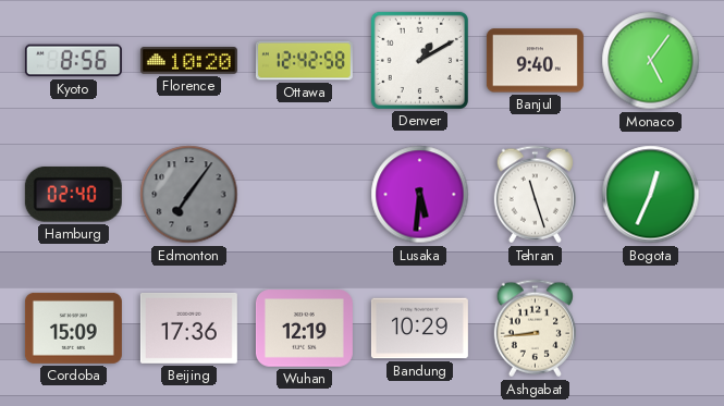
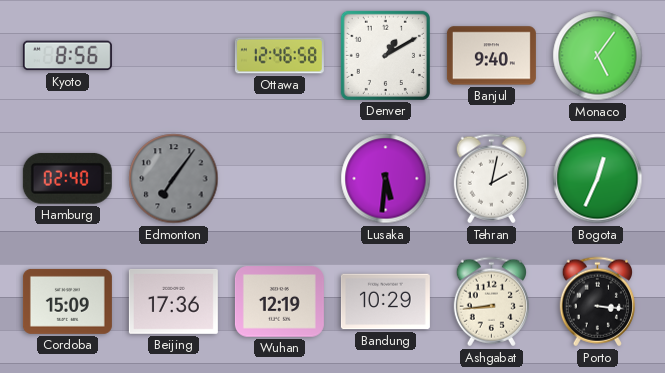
Florence: 10:20 -> none (188, 61)
Ottawa: 12:42 -> 12:46 (279, 56)
Tehran: 11:27 -> 2:02 (491, 179)
Porto: none -> 3:16 (597, 302)
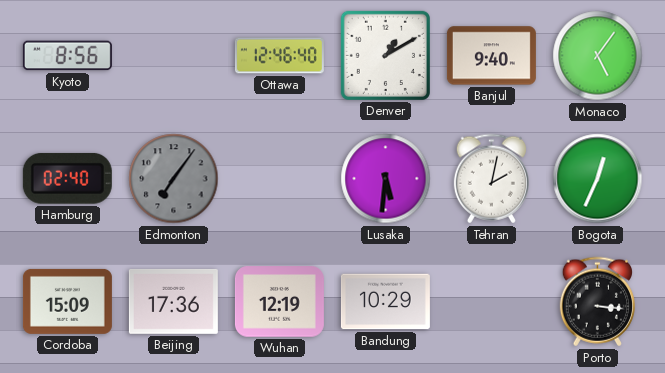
Ottawa: 12:46:58 -> 12:46:40 (279, 56)
Ashgabat: 8:44 -> none (491, 302)
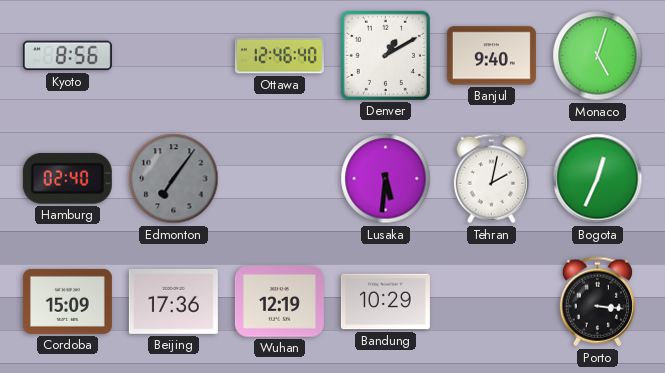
Monaco: 5:06 -> 5:03 (598, 56)
